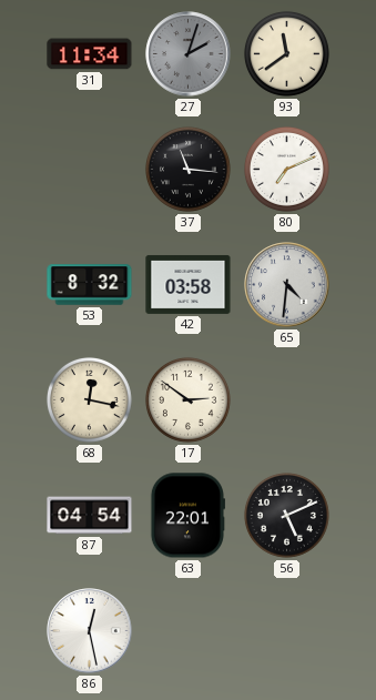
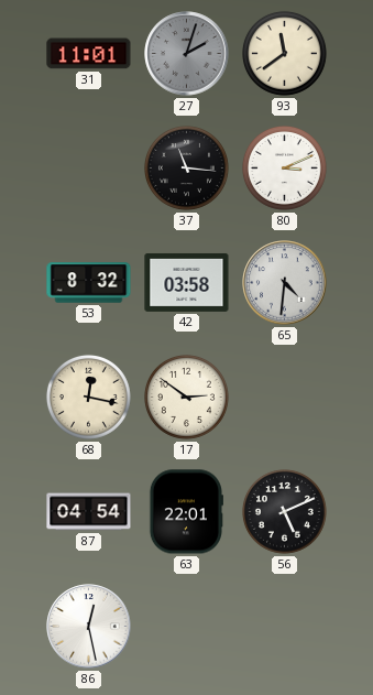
31: 11:34 -> 11:01 (89, 54)
80: 7:11 -> 3:11 (284, 167)
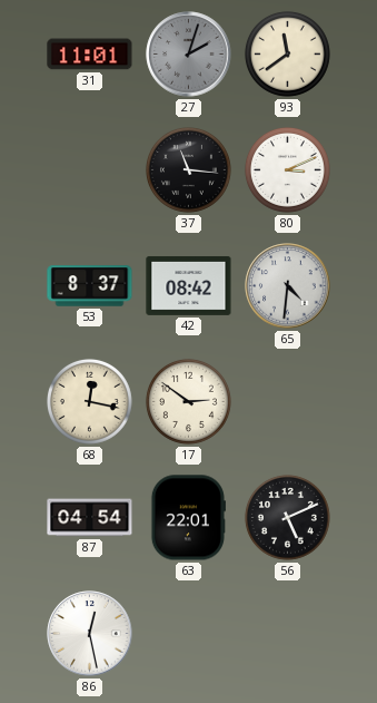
53: 8:32 -> 8:37 (90, 286)
42: 03:58 -> 08:42 (189, 285)
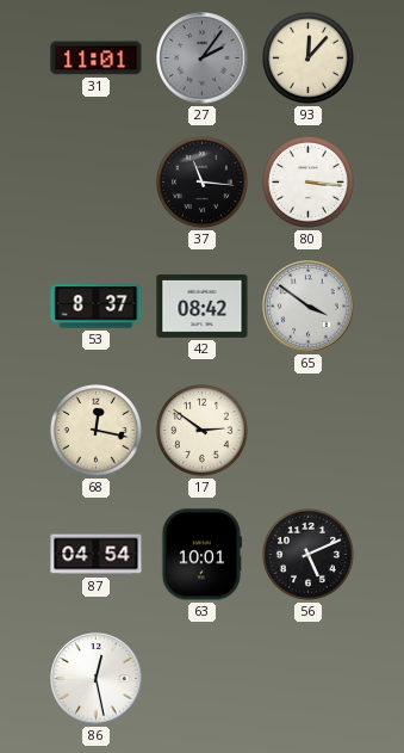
27: 2:03 -> 2:06 (203, 58)
93: 11:39 -> 12:07 (307, 57)
80: 3:11 -> 3:16 (307, 181)
65: 4:31 -> 3:51 (309, 307)
63: 22:01 -> 10:01 (201, 555)
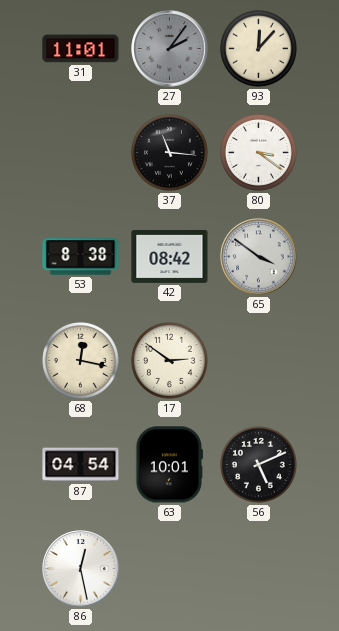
80: 3:16 -> 3:21 (258, 152)
53: 8:37 -> 8:38 (81, 257)
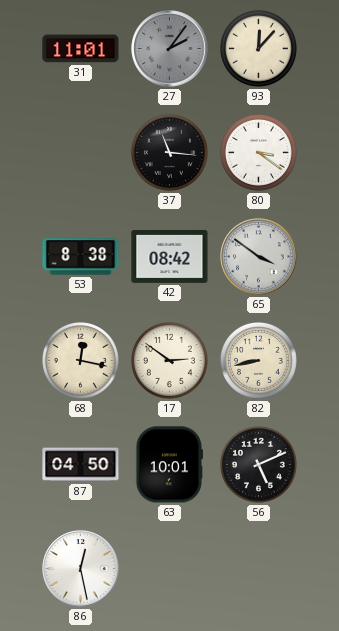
82: none -> 8:43 (258, 360)
87: 04:54 -> 04:50 (81, 465)
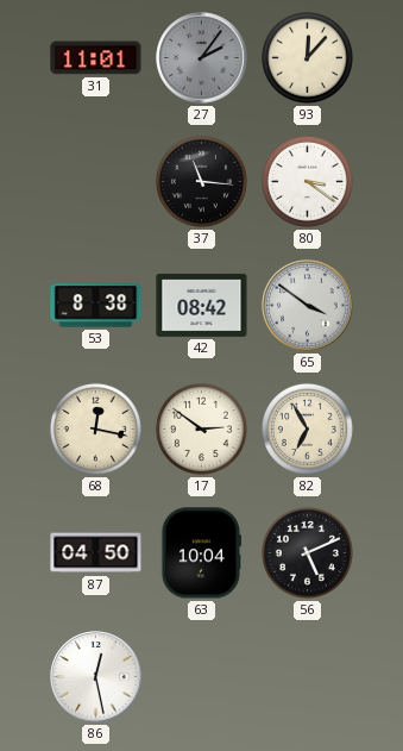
82: 8:43 -> 6:55 (307, 428)
63: 10:01 -> 10:04 (201, 553)
